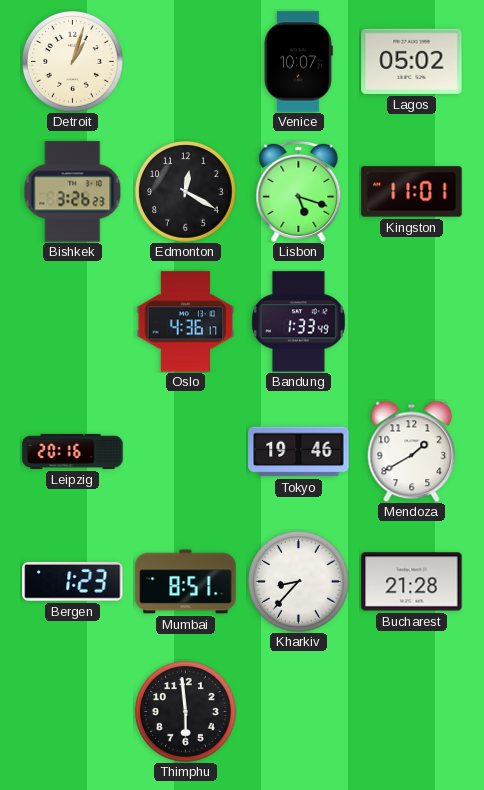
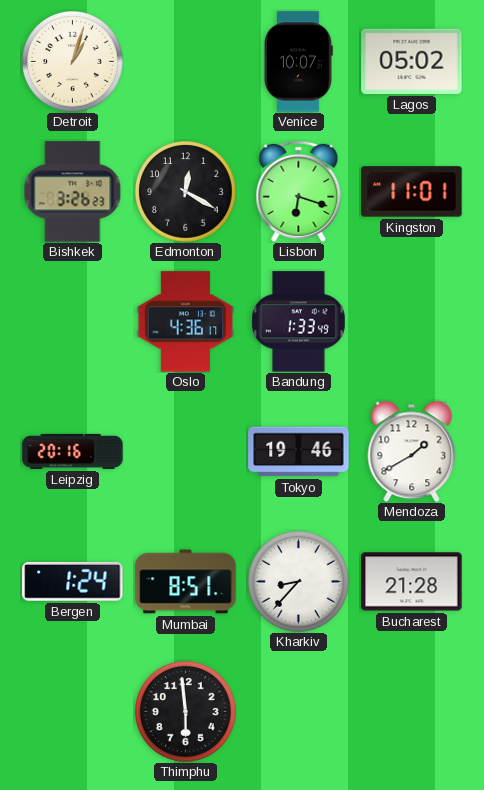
Lisbon: 5:18 -> 6:18 (299, 191)
Bergen: 1:23 -> 1:24 (73, 581)
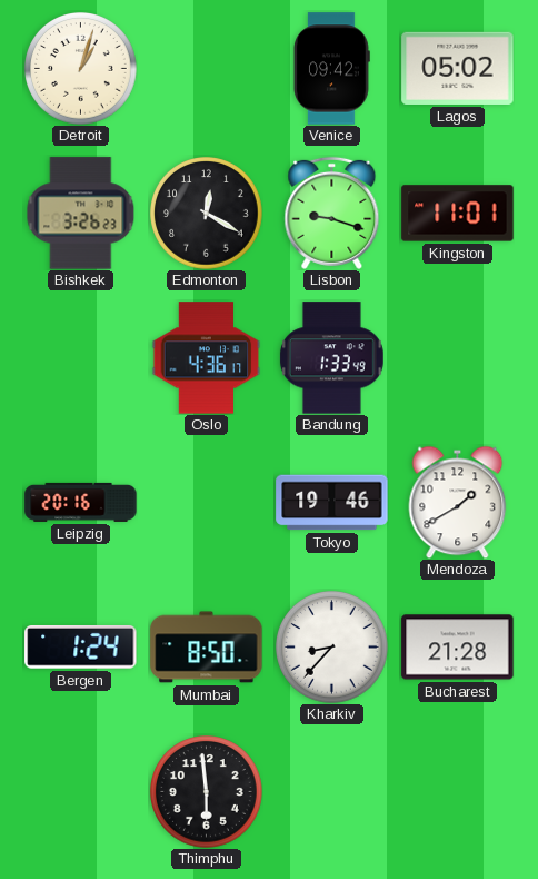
Venice: 10:07 -> 09:42 (332, 69)
Lisbon: 6:18 -> 9:18 (332, 213)
Mumbai: 8:51 -> 8:50 (207, 648)
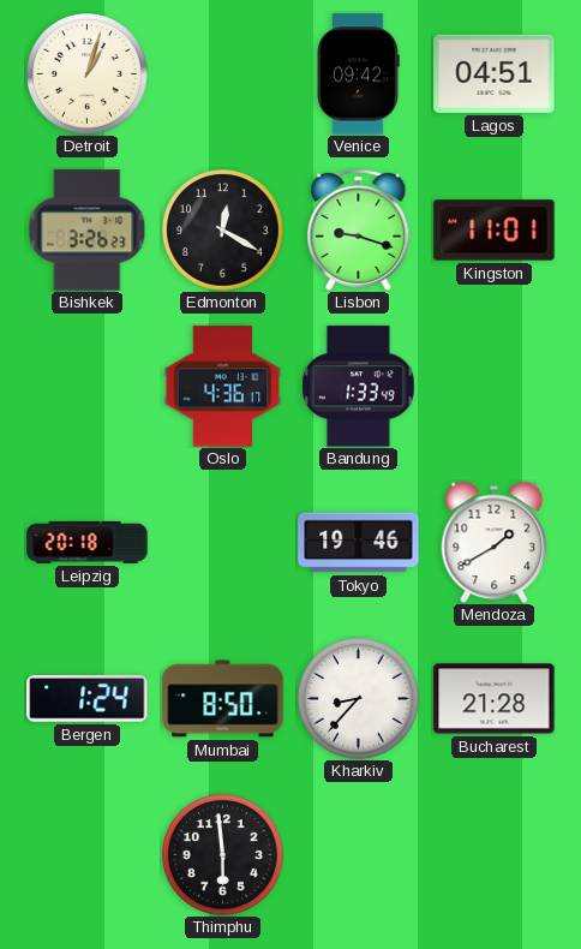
Lagos: 05:02 -> 04:51 (495, 73)
Leipzig: 20:16 -> 20:18 (88, 542)
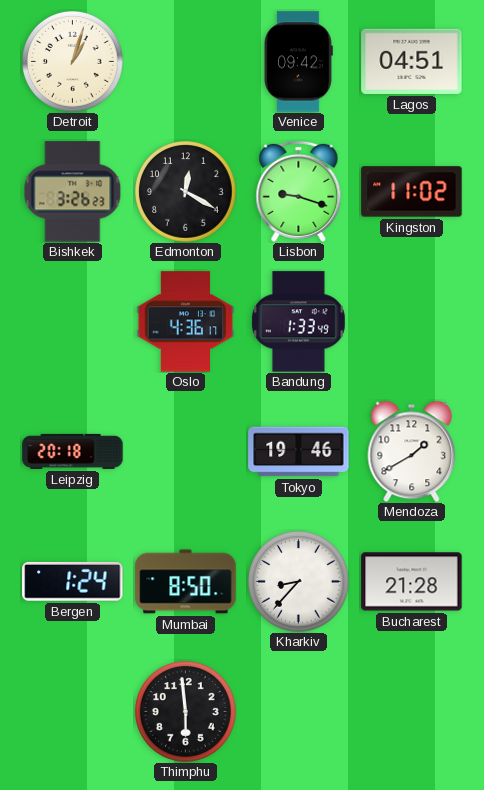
Kingston: 11:01 -> 11:02 (412, 192)
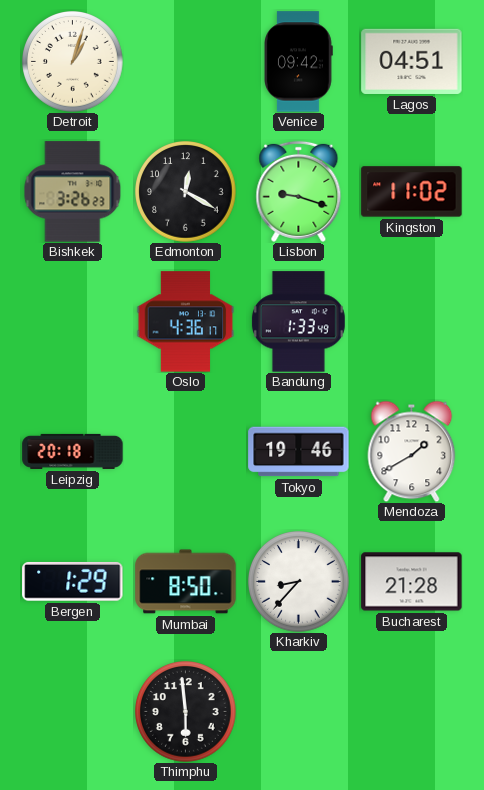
Bergen: 1:24 -> 1:29 (73, 581)
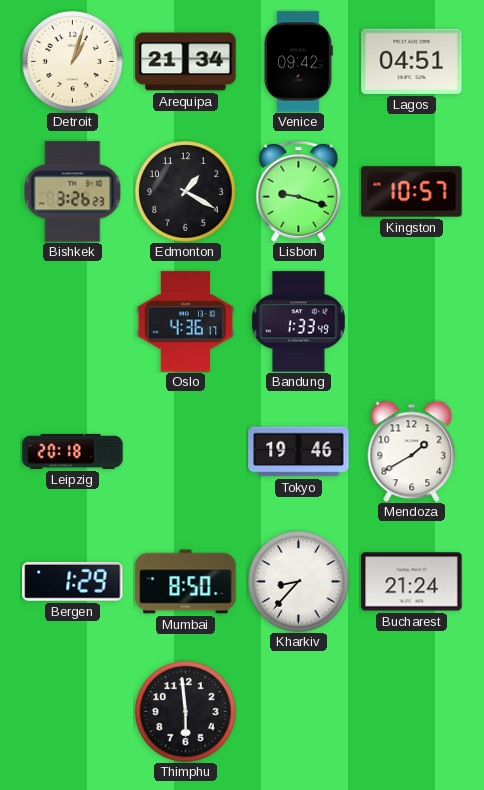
Arequipa: none -> 21:34 (186, 62)
Edmonton: 12:20 -> 1:20 (186, 192)
Kingston: 11:02 -> 10:57 (412, 192)
Bucharest: 21:28 -> 21:24 (412, 582)
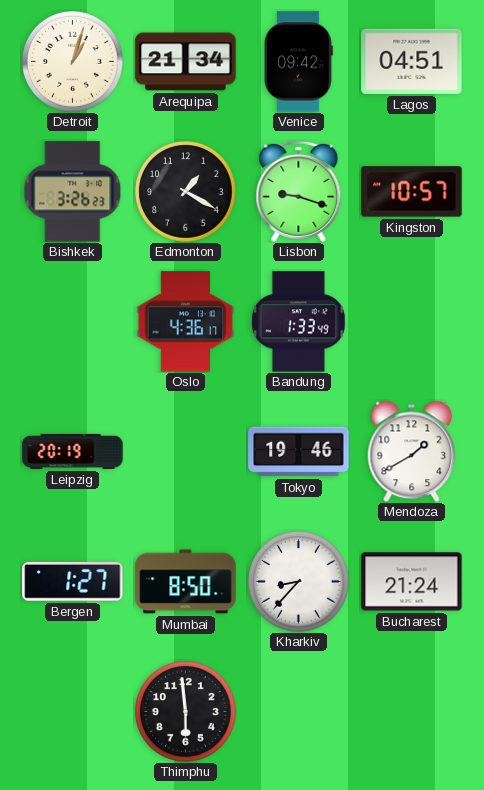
Leipzig: 20:18 -> 20:19 (73, 451)
Bergen: 1:29 -> 1:27 (73, 581)
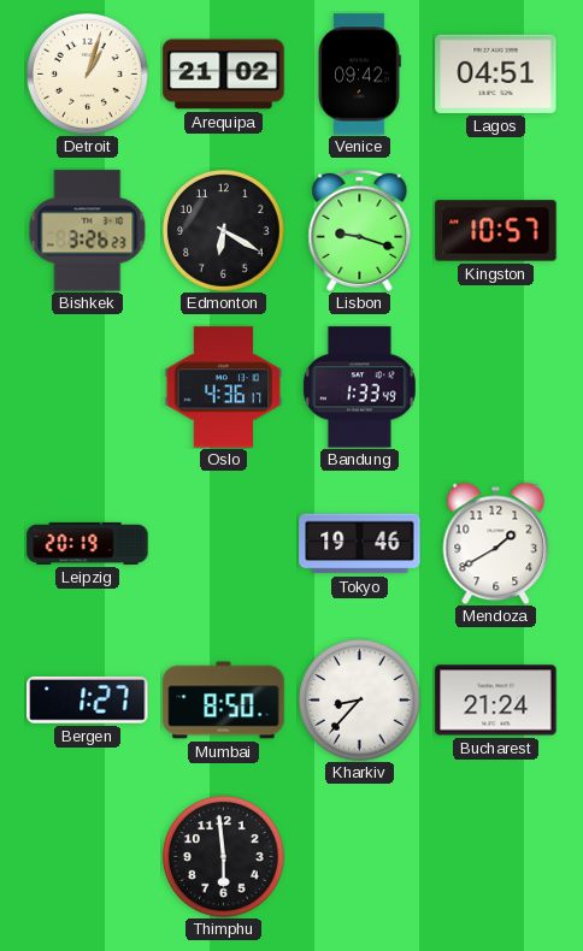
Arequipa: 21:34 -> 21:02 (224, 75)
Edmonton: 1:20 -> 6:20 (224, 231)
